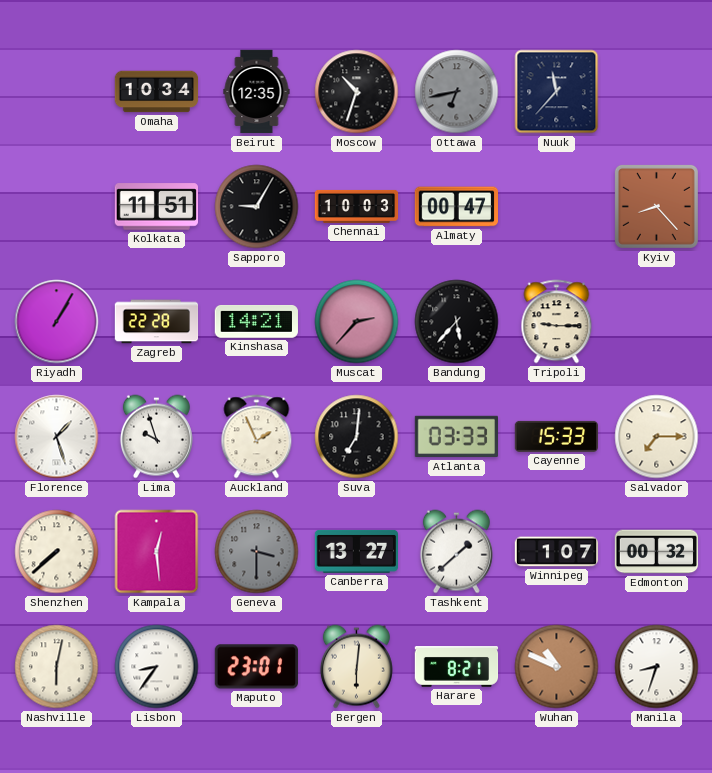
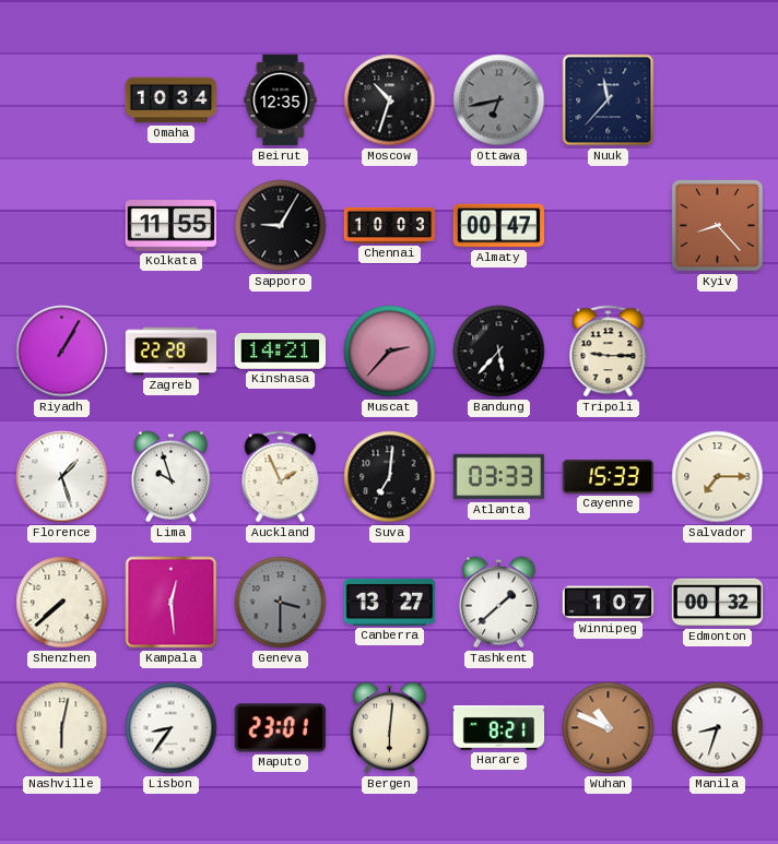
Kolkata: 11:51 -> 11:55 (170, 226)
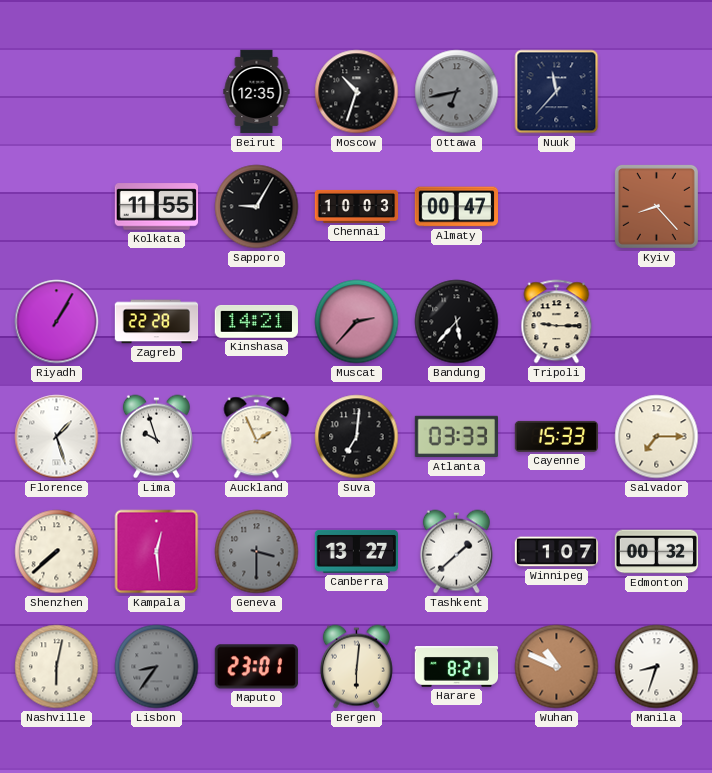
Omaha: 10:34 -> none (172, 100)
Lisbon dial: white -> grey (157, 667)
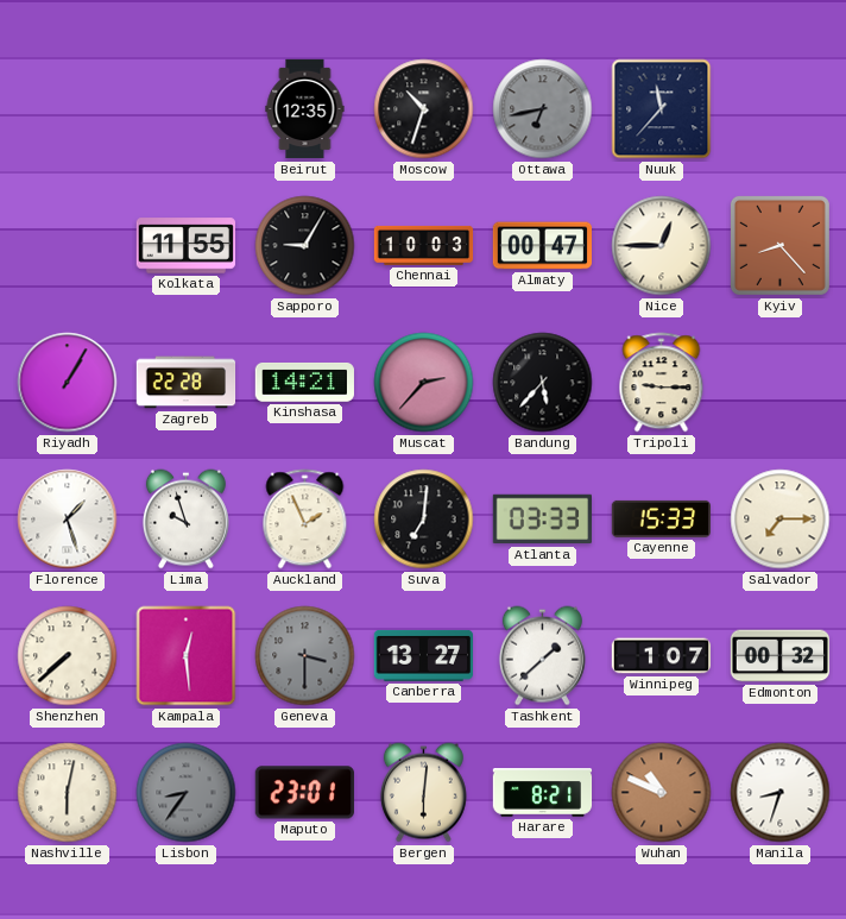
Nice: none -> 12:45 (662, 246)
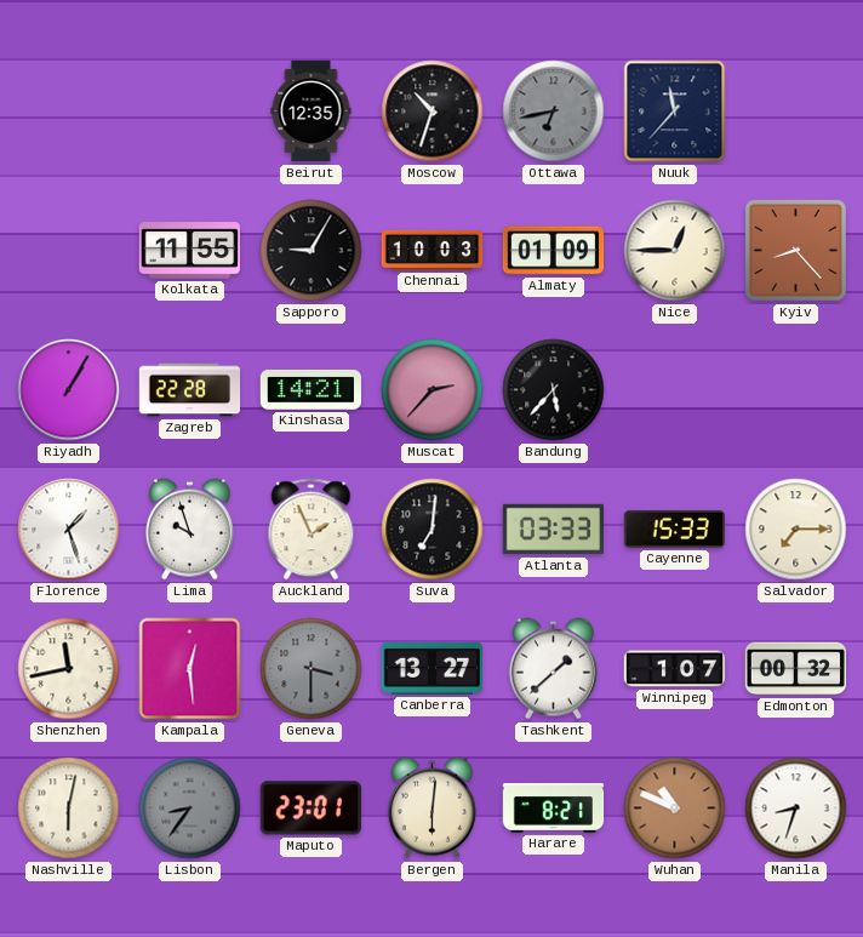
Almaty: 00:47 -> 01:09 (554, 251)
Tripoli: 9:15 -> none (662, 383)
Shenzhen: 7:38 -> 11:43 (69, 669)
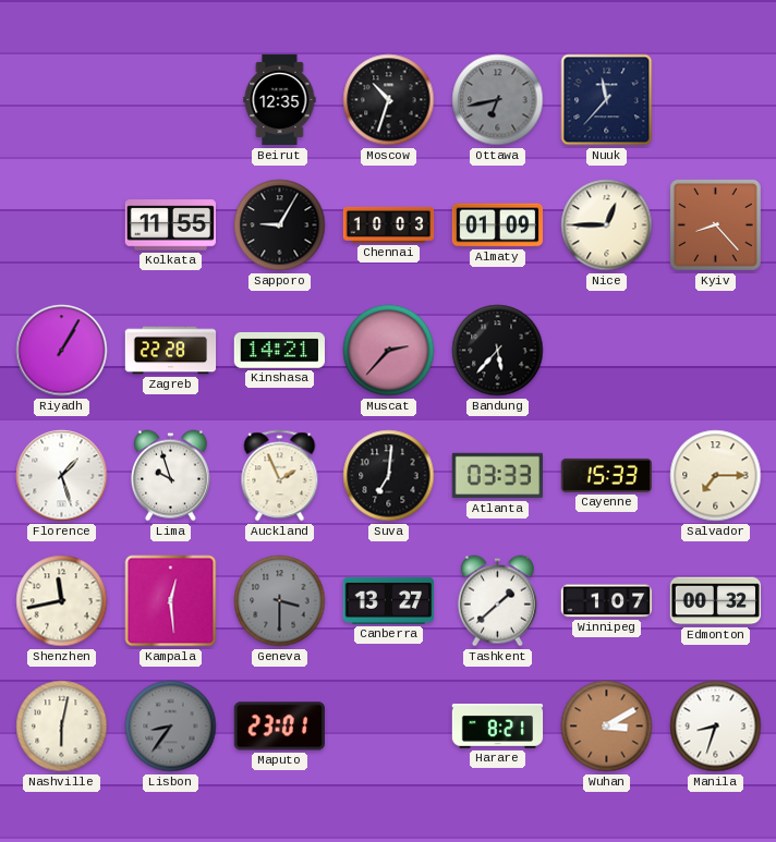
Bergen: 6:01 -> none (431, 809)
Wuhan: 10:49 -> 3:10 (607, 727)
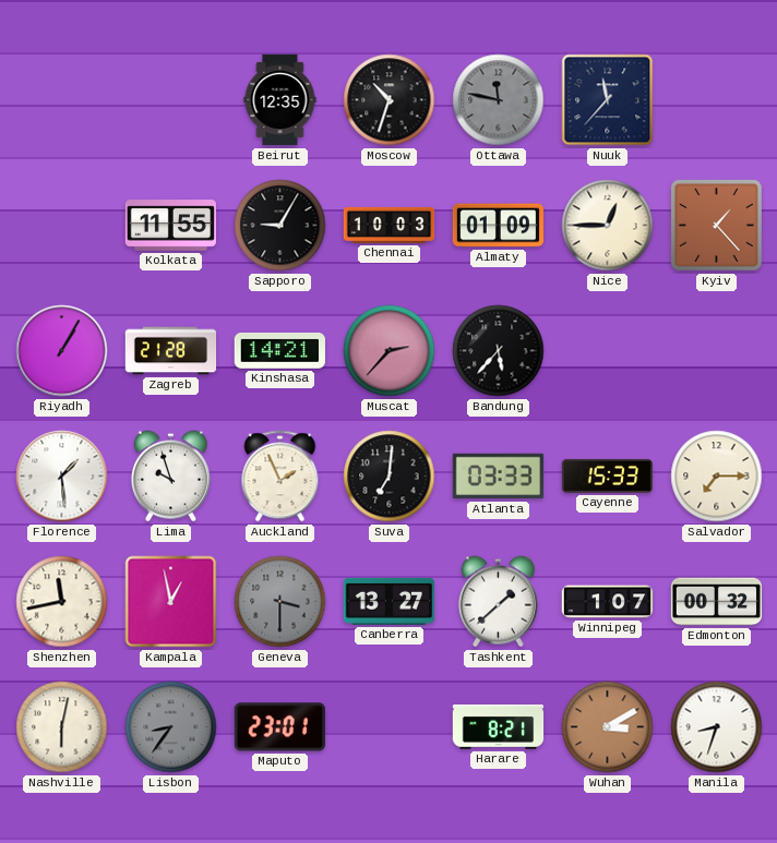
Ottawa: 6:43 -> 11:47 (499, 100)
Kyiv: 8:23 -> 1:23 (716, 225)
Zagreb: 22:28 -> 21:28 (171, 351)
Florence: 1:27 -> 1:29 (62, 477)
Kampala: 12:29 -> 12:58 (171, 602)
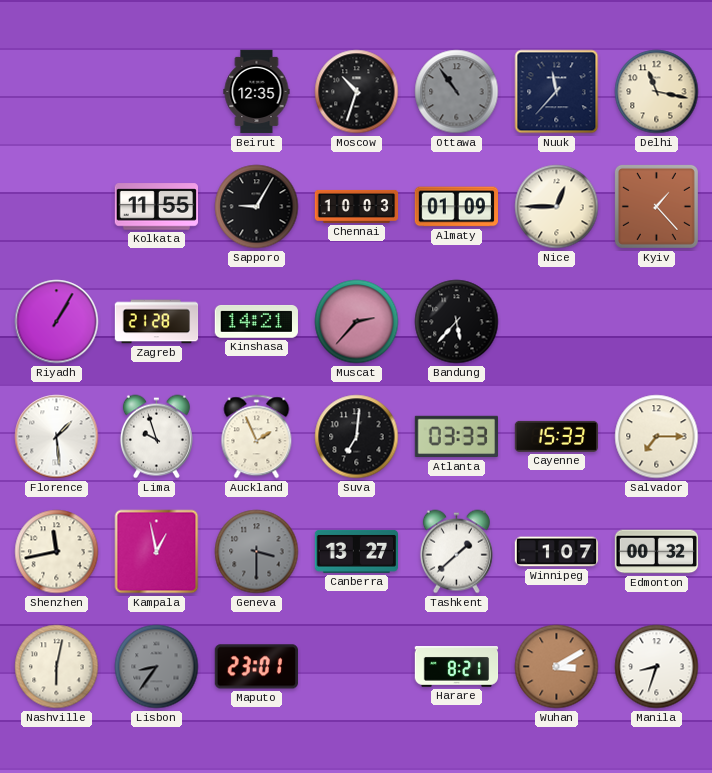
Ottawa: 11:47 -> 10:54 (457, 92)
Delhi: none -> 11:17 (657, 92)
